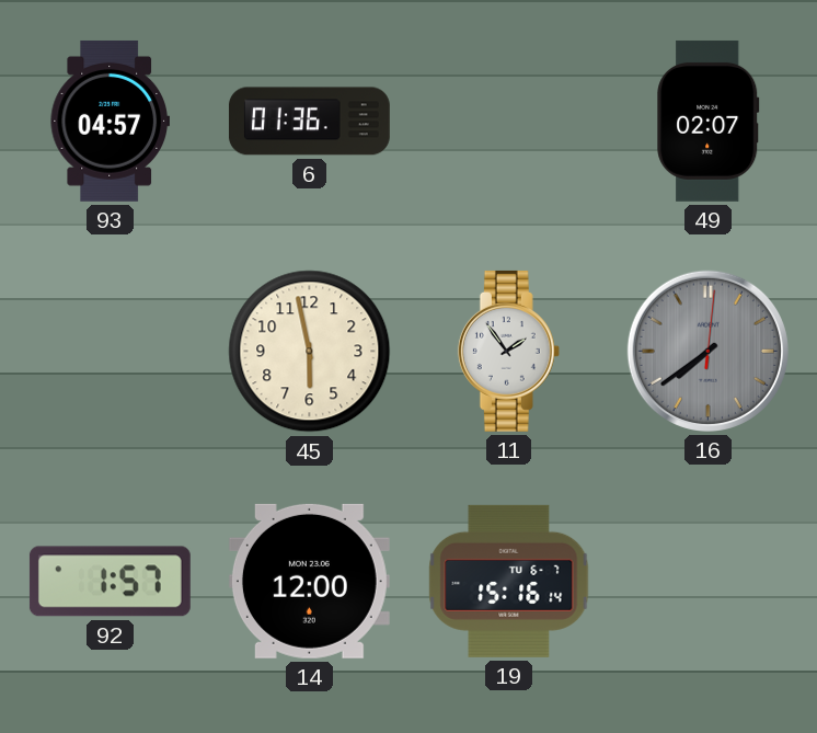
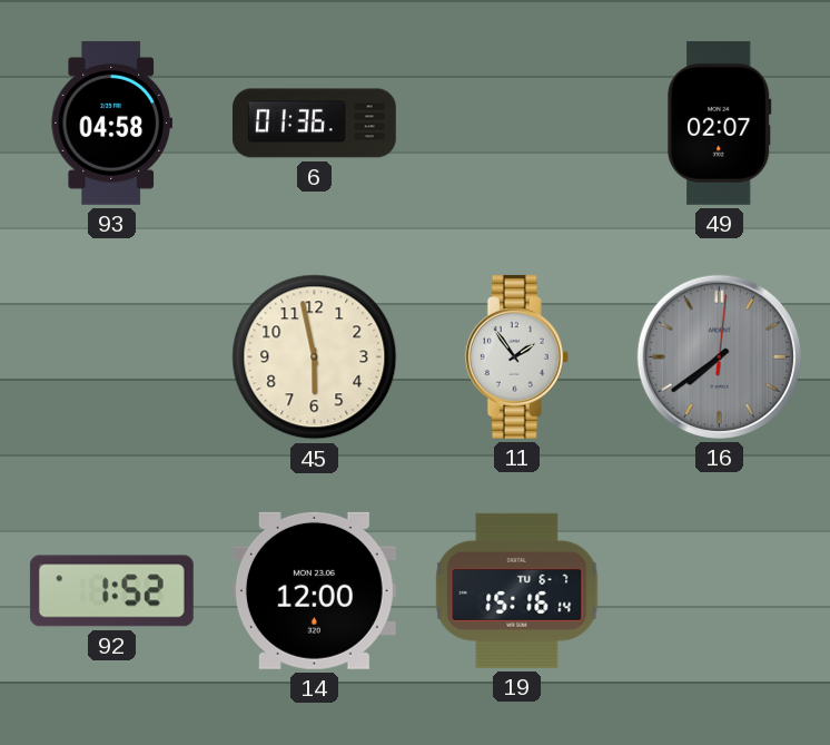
93: 04:57 -> 04:58 (111, 122)
92: 1:57 -> 1:52 (111, 591)
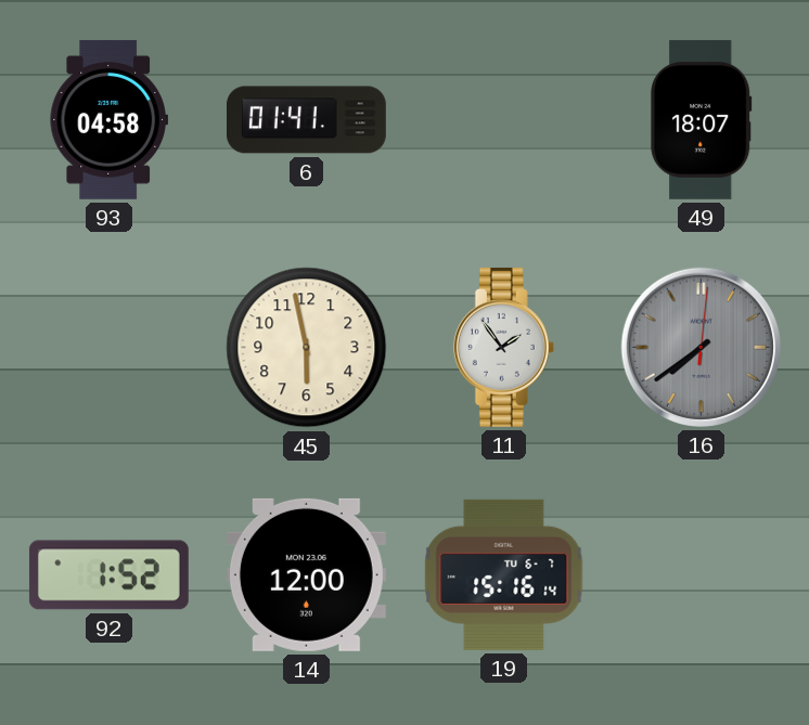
6: 01:36 -> 01:41 (306, 120)
49: 02:07 -> 18:07 (702, 119)
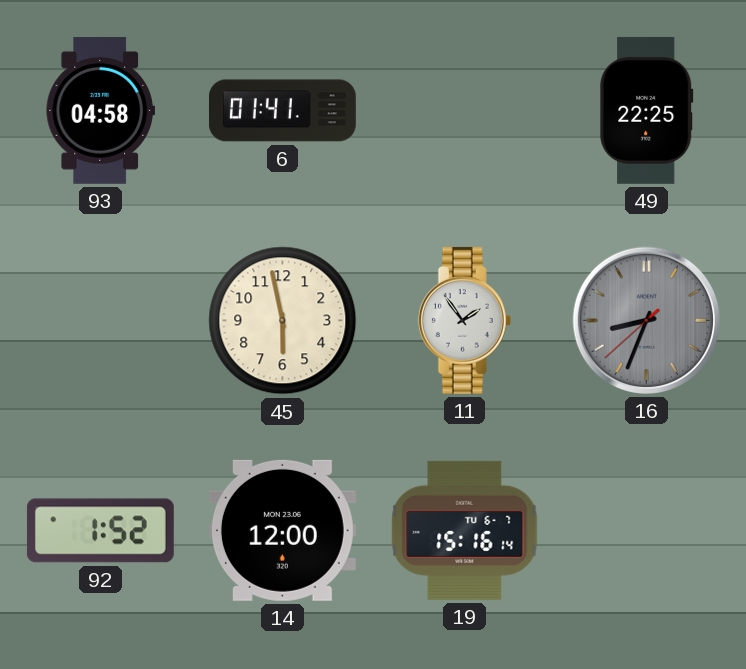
49: 18:07 -> 22:25 (647, 110)
16: 7:39 -> 8:33 (646, 320)
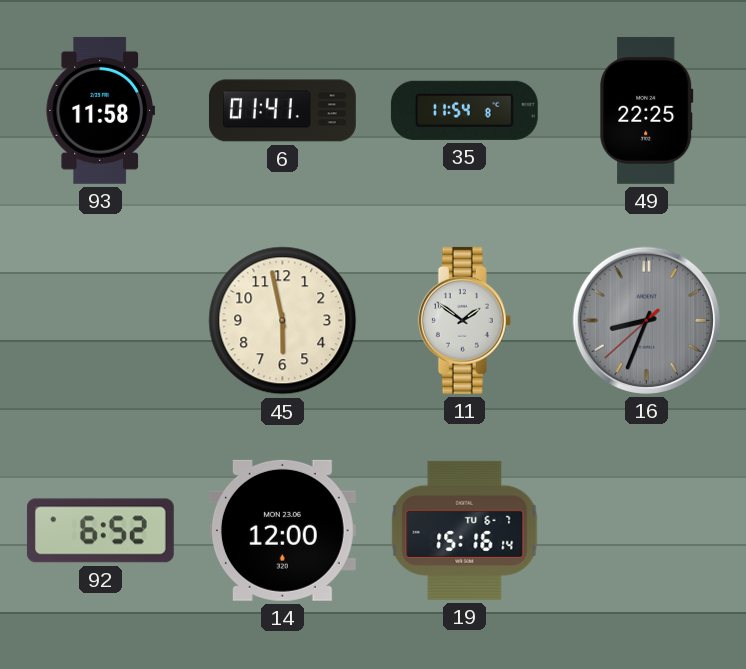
93: 04:58 -> 11:58 (100, 110)
35: none -> 11:54 (464, 110)
11: 1:54 -> 1:51 (464, 320)
92: 1:52 -> 6:52 (100, 531)
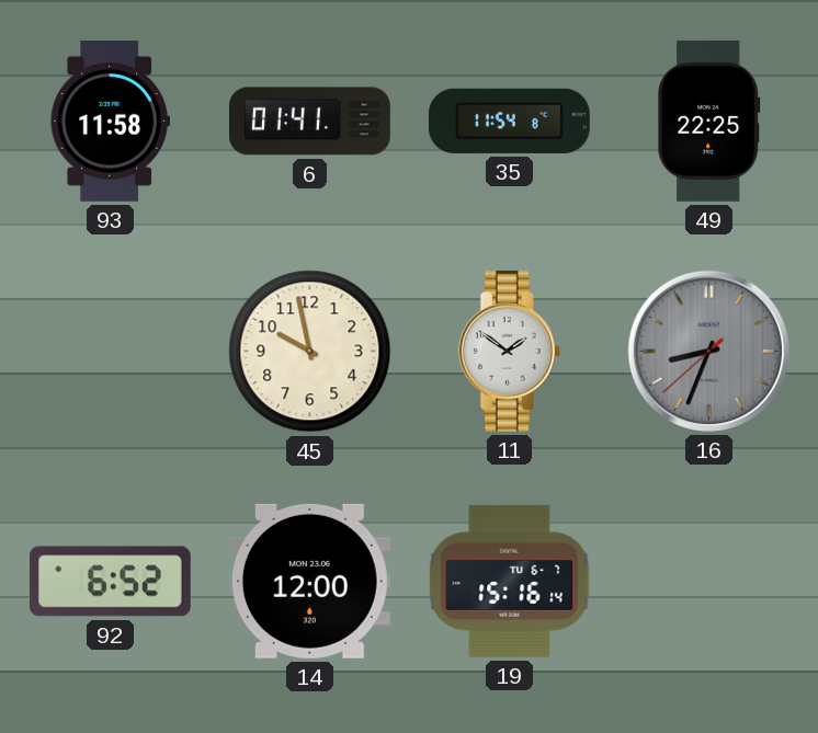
45: 5:58 -> 9:58 (310, 352)
